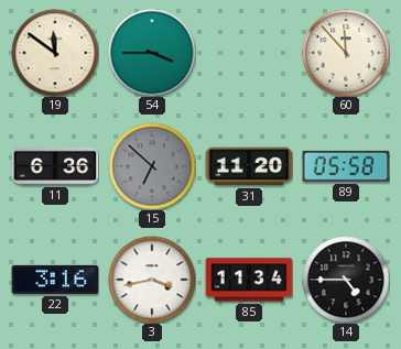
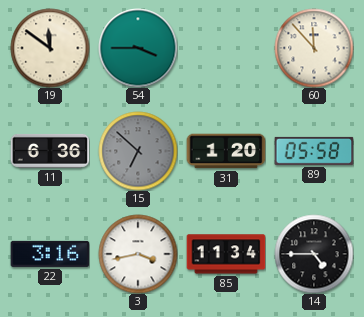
31: 11:20 -> 1:20 (226, 151)
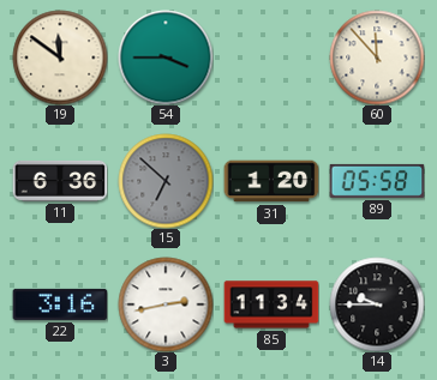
3: 3:43 -> 2:43 (166, 304)
14: 4:45 -> 9:45 (377, 304)
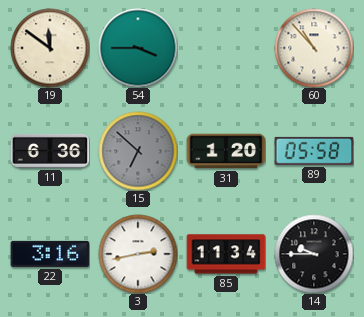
60: 11:53 -> 10:53 (314, 48)
